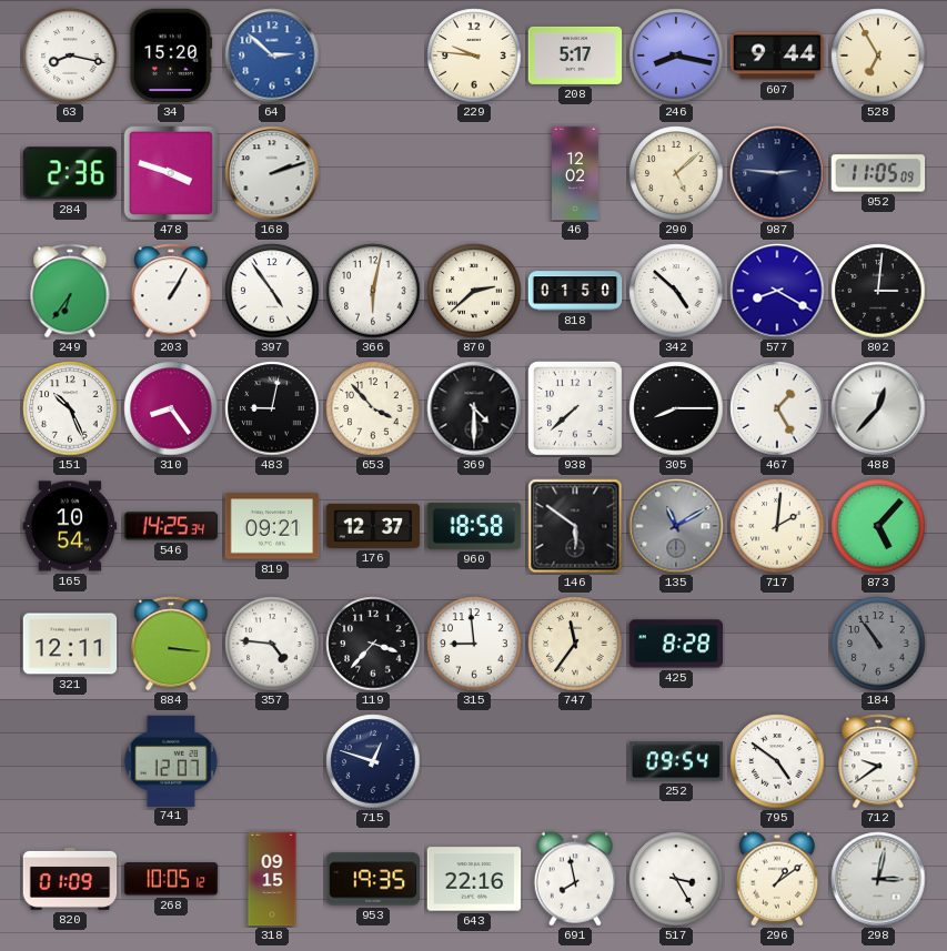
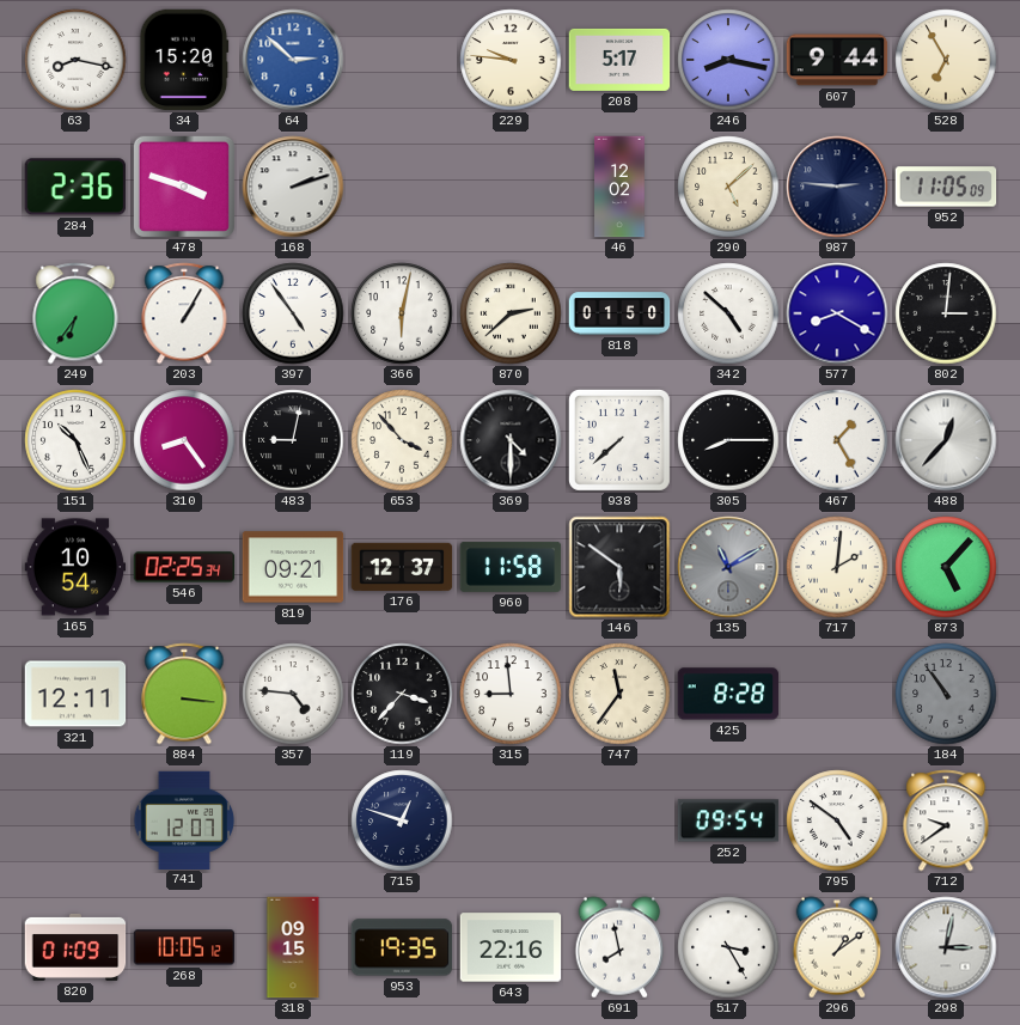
546: 14:25 -> 02:25 (184, 567)
960: 18:58 -> 11:58 (511, 567)
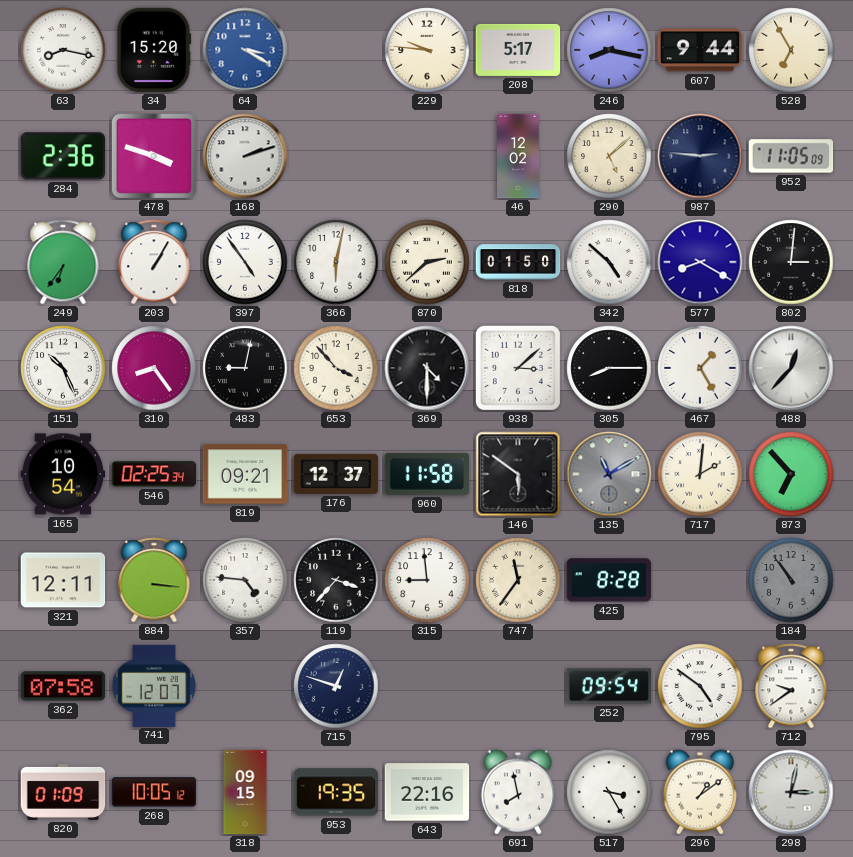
64: 2:52 -> 3:20 (245, 50)
938: 7:38 -> 3:08 (518, 368)
873: 5:07 -> 6:53 (791, 474)
362: none -> 07:58 (63, 686)
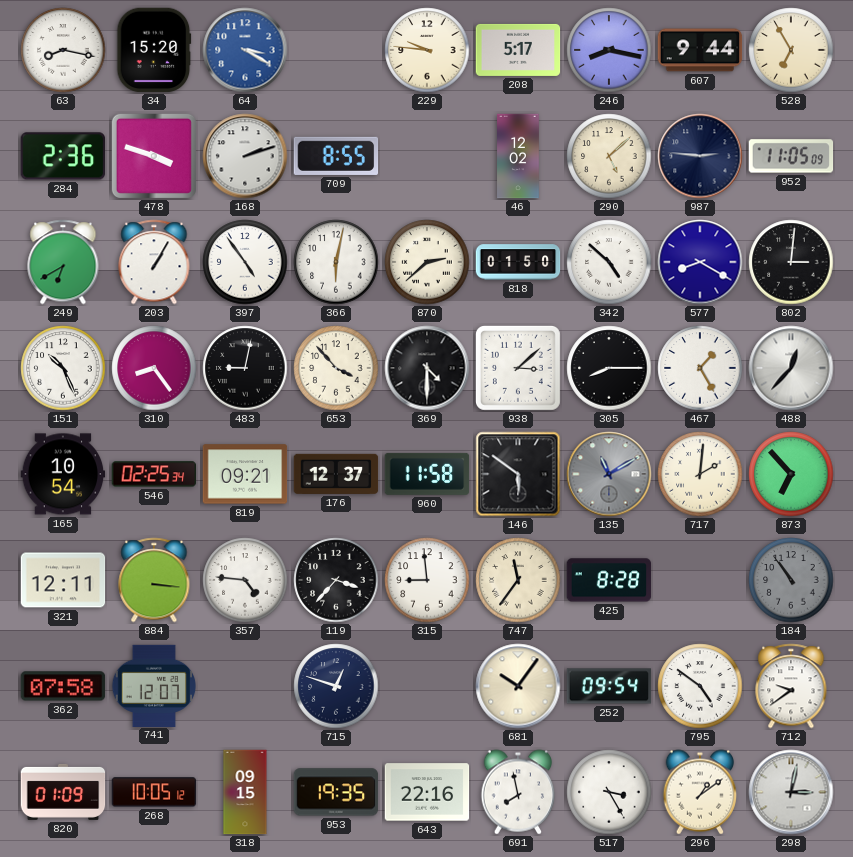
709: none -> 8:55 (336, 156)
249: 6:36 -> 6:40 (63, 262)
681: none -> 10:06 (518, 686)
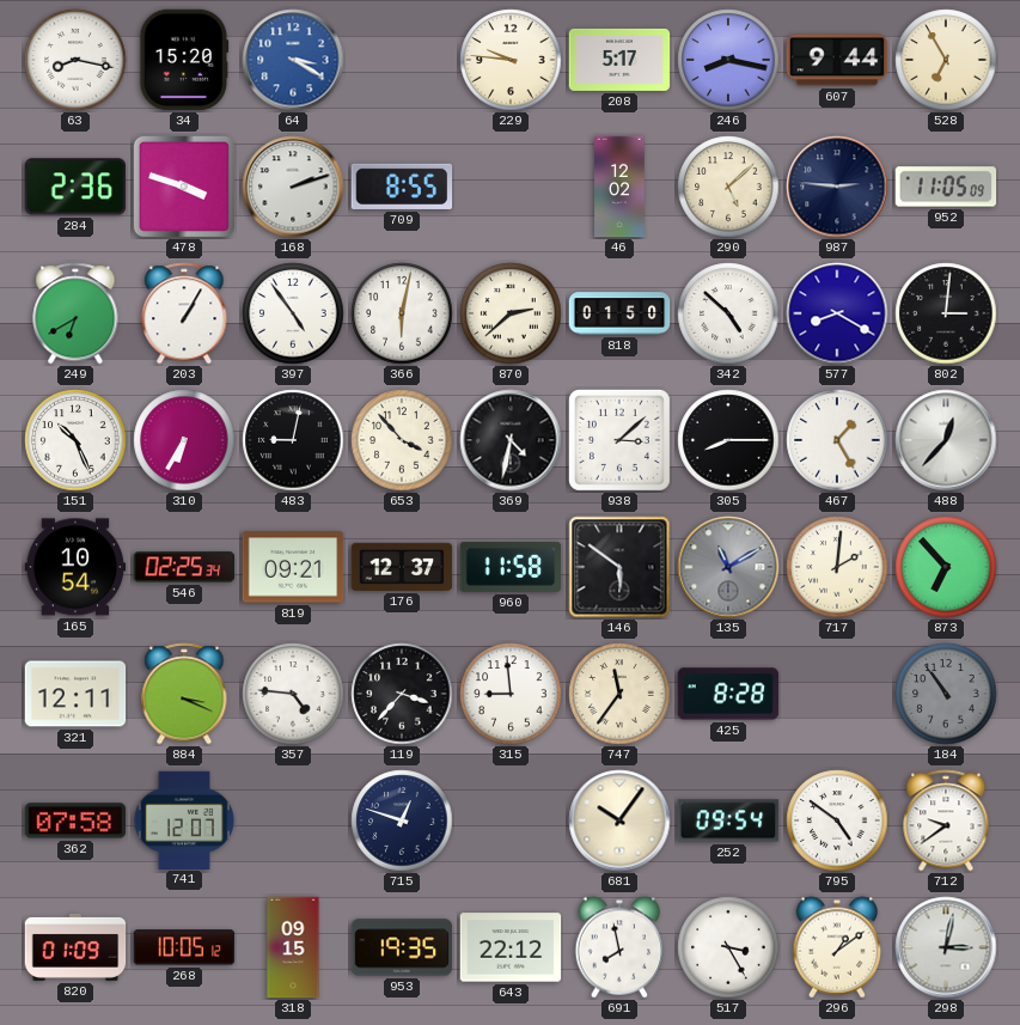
310: 8:24 -> 6:35 (184, 440)
369: 4:30 -> 4:32 (511, 440)
884: 3:16 -> 3:19 (184, 694)
643: 22:16 -> 22:12 (511, 947)
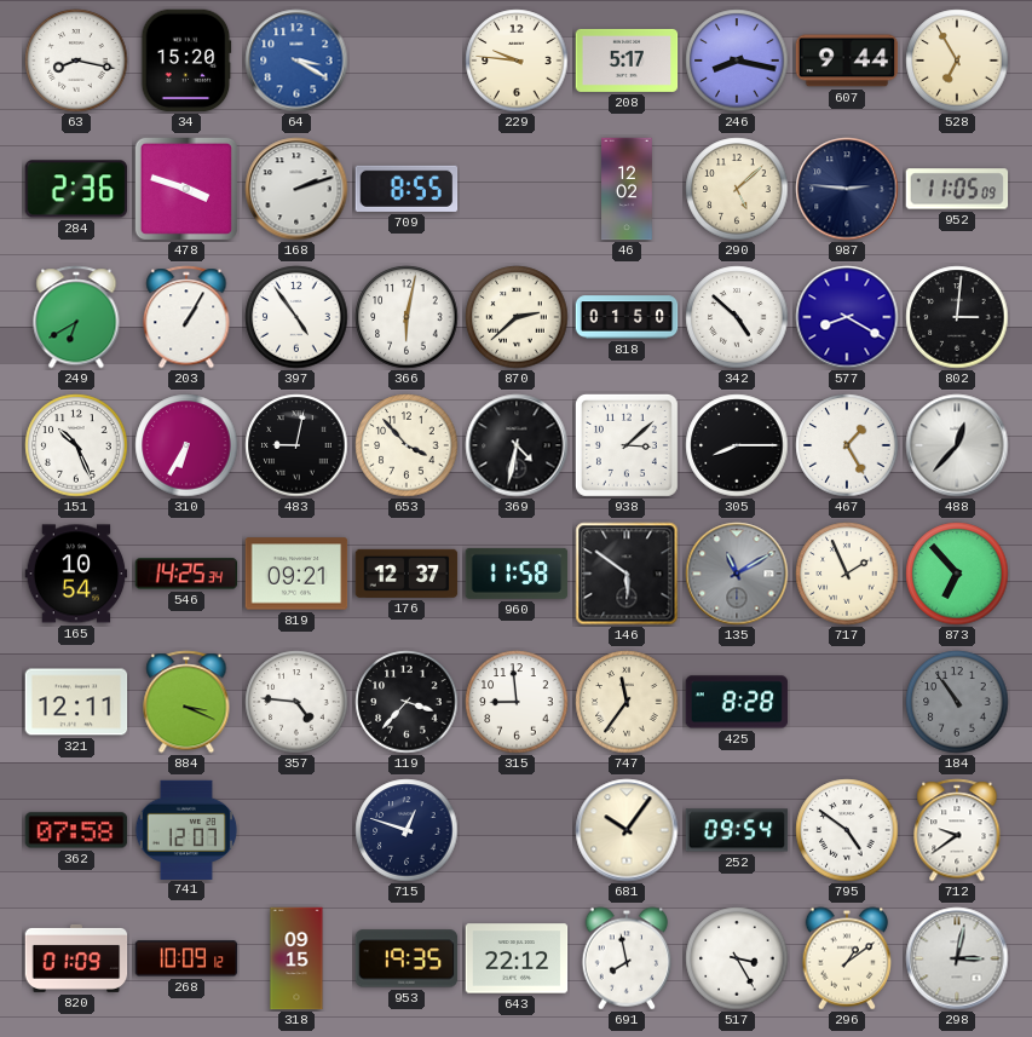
546: 02:25 -> 14:25 (186, 574)
717: 2:01 -> 1:56 (847, 574)
268: 10:05 -> 10:09 (186, 958)
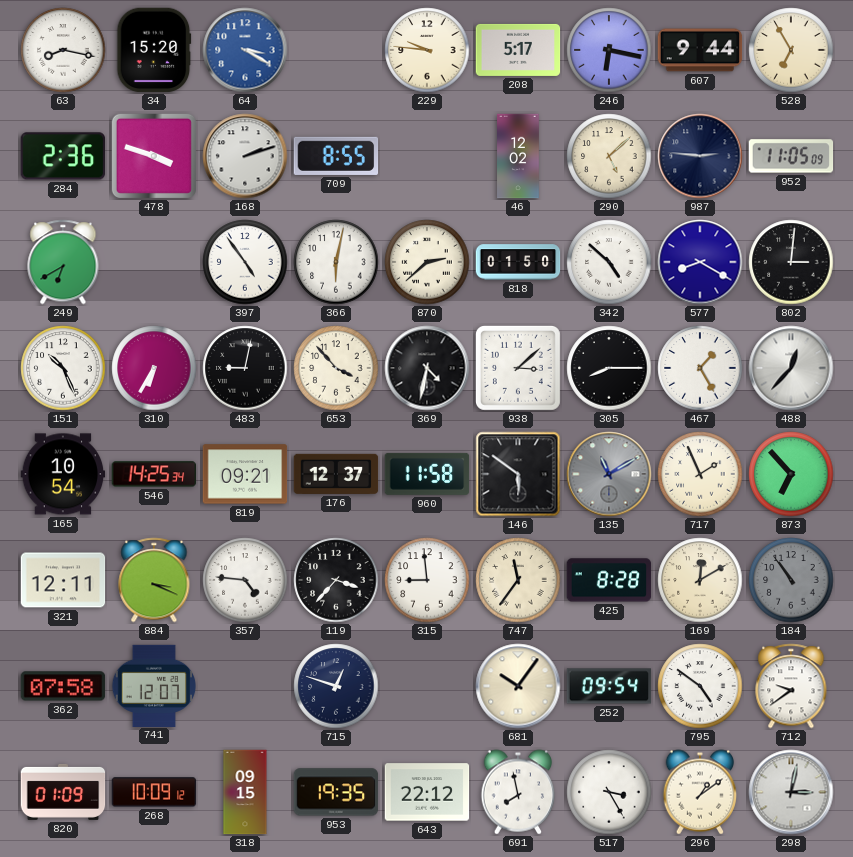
246: 8:17 -> 6:17 (609, 50)
203: 1:05 -> none (186, 317)
169: none -> 12:10 (700, 580)
